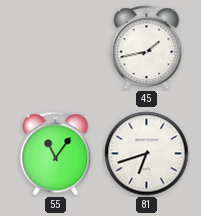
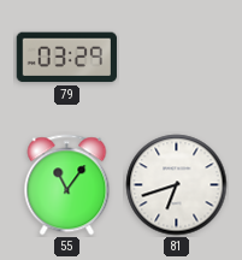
79: none -> 03:29 (66, 58)
45: 1:43 -> none (147, 48)
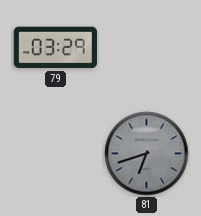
55: 11:06 -> none (67, 185)
81 dial: white -> grey (147, 154)
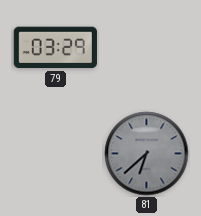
81: 6:42 -> 6:38 (147, 154)
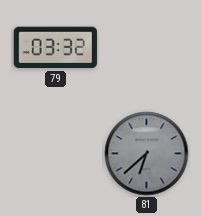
79: 03:29 -> 03:32 (55, 48)
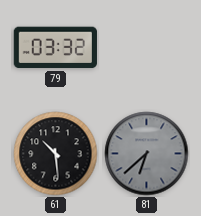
61: none -> 10:29 (56, 154)
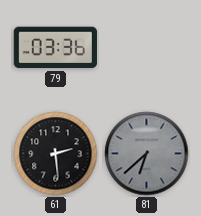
79: 03:32 -> 03:36 (55, 48)
61: 10:29 -> 2:29 (56, 154)
